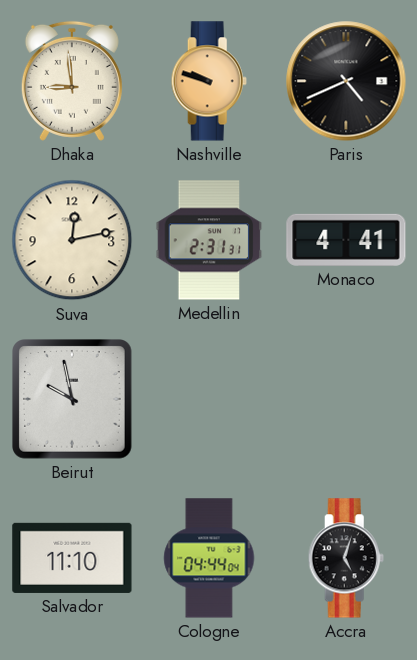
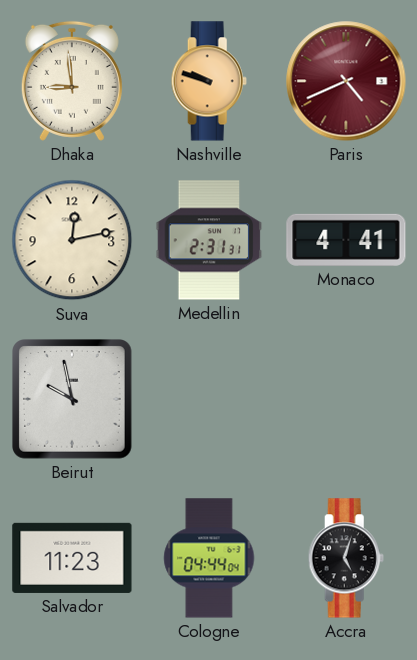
Paris dial: black -> burgundy (346, 81)
Salvador: 11:10 -> 11:23 (72, 558)
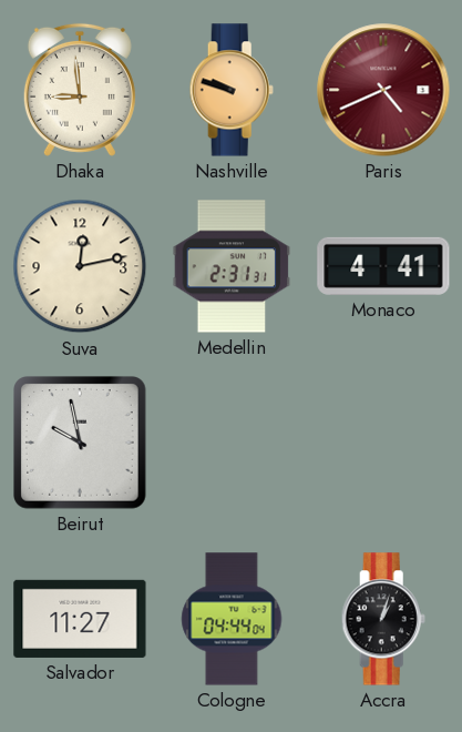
Salvador: 11:23 -> 11:27 (80, 619)
Accra: 5:03 -> 1:03 (383, 619)
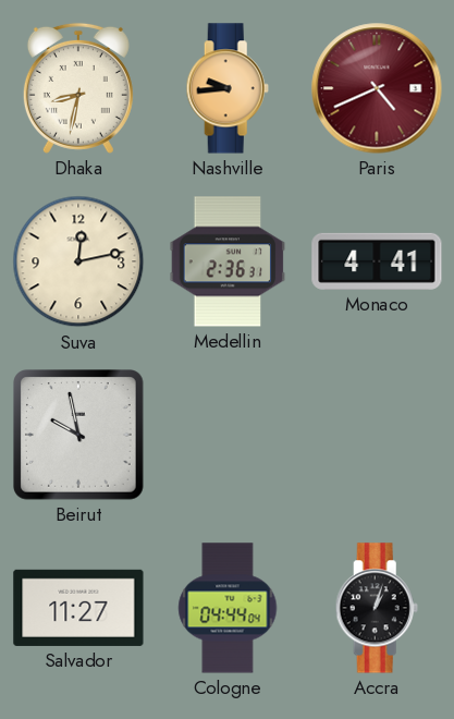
Dhaka: 8:59 -> 8:32 (78, 88)
Nashville: 9:48 -> 9:44 (228, 88)
Medellin: 2:31 -> 2:36 (228, 261)
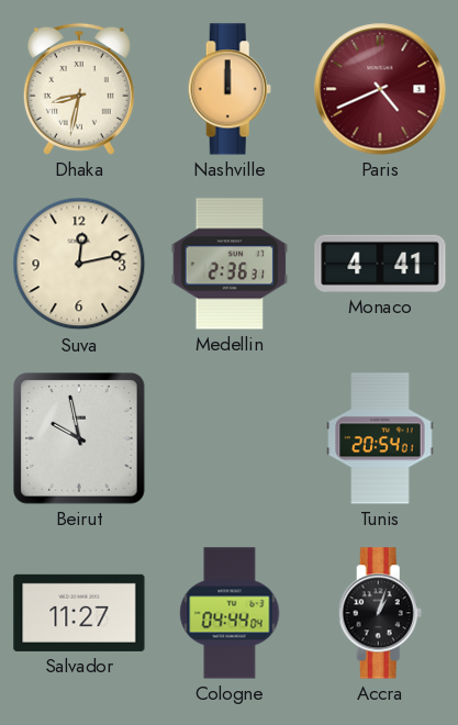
Nashville: 9:44 -> 12:00 (230, 89)
Tunis: none -> 20:54 (380, 438)
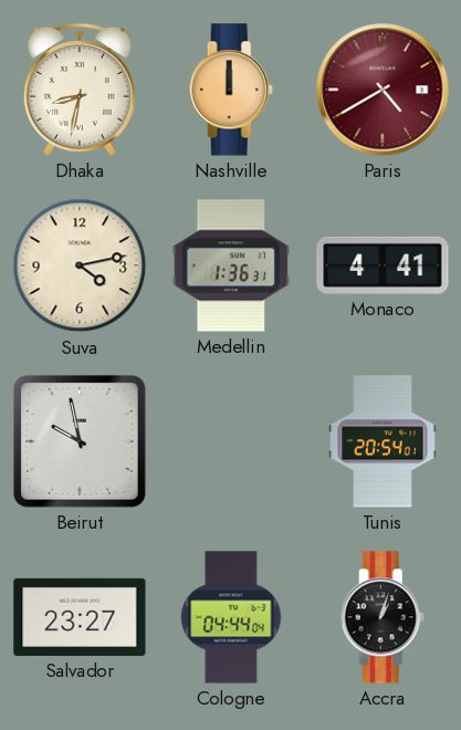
Paris: 4:41 -> 4:40 (383, 90)
Suva: 12:13 -> 4:13 (80, 265)
Medellin: 2:36 -> 1:36 (231, 265)
Salvador: 11:27 -> 23:27 (80, 617)
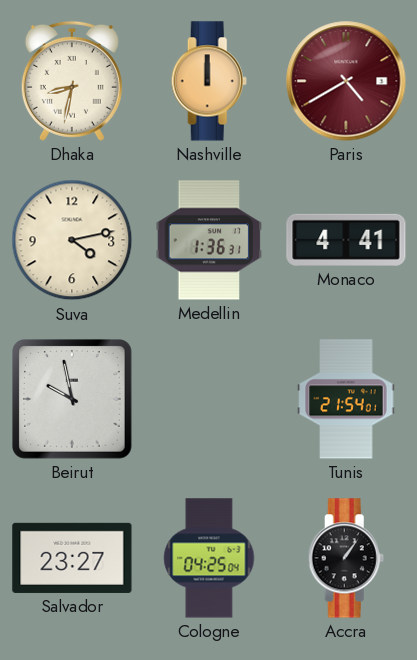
Tunis: 20:54 -> 21:54 (346, 399)
Cologne: 04:44 -> 04:25 (209, 558)
Accra: 1:03 -> 1:06 (346, 558)
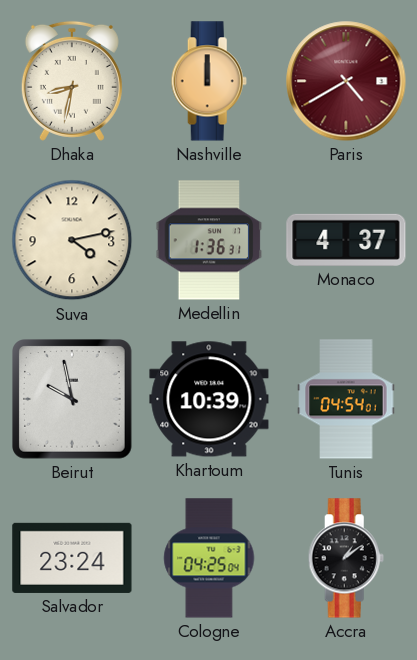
Monaco: 4:41 -> 4:37 (346, 240)
Khartoum: none -> 10:39 (209, 399)
Tunis: 21:54 -> 04:54 (346, 399)
Salvador: 23:27 -> 23:24 (72, 558)
Accra: 1:06 -> 1:09 (346, 558)
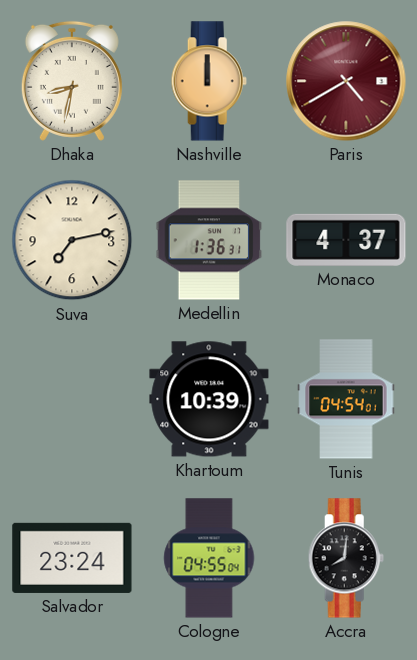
Suva: 4:13 -> 7:13 (72, 240)
Beirut: 9:58 -> none (73, 400)
Cologne: 04:25 -> 04:55 (209, 558)
Accra: 1:09 -> 8:01 (346, 558)
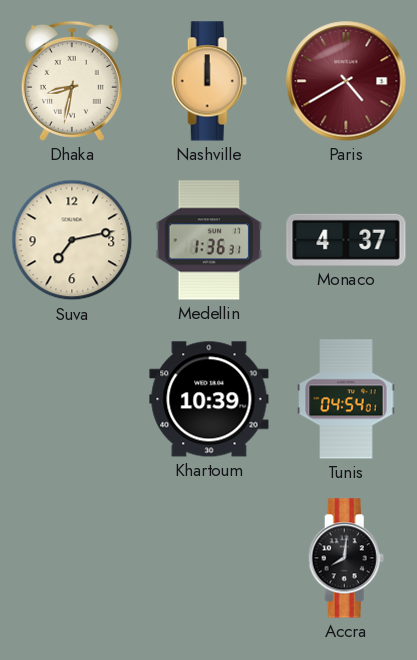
Salvador: 23:24 -> none (72, 558)
Cologne: 04:55 -> none (209, 558)
